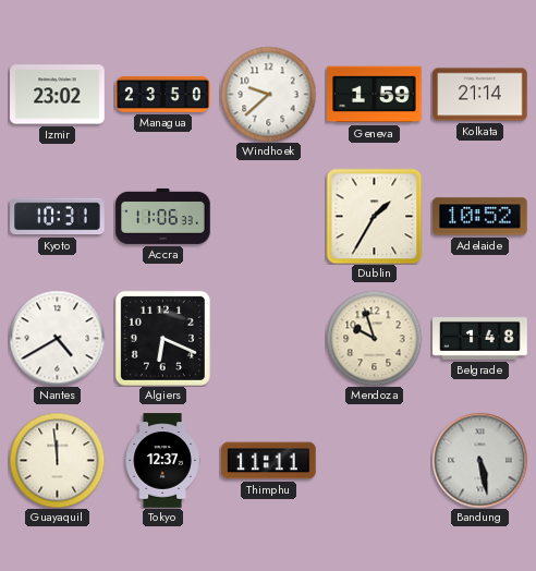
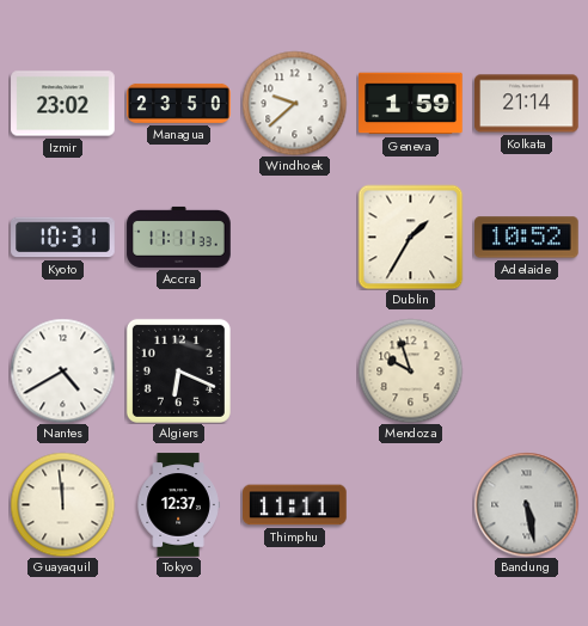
Accra: 11:06 -> 11:11 (179, 237)
Belgrade: 1:48 -> none (480, 339)
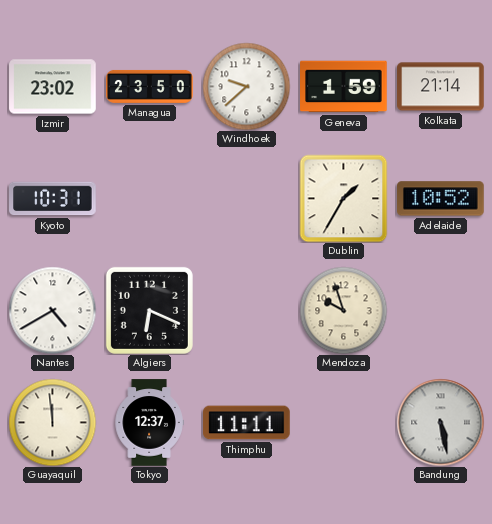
Accra: 11:11 -> none (179, 237)
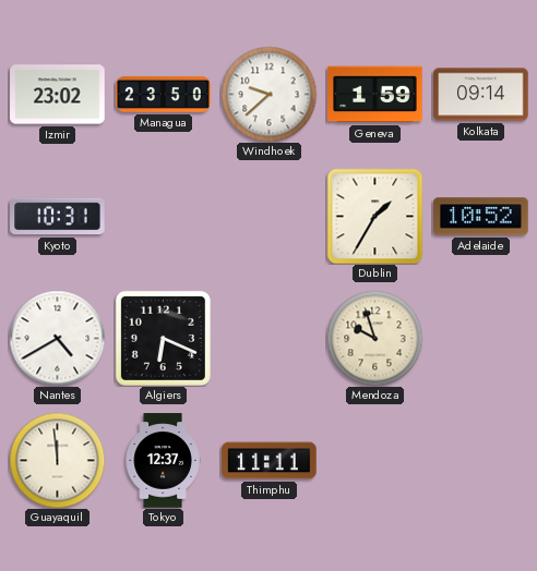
Kolkata: 21:14 -> 09:14 (481, 95)
Bandung: 5:28 -> none (440, 422)
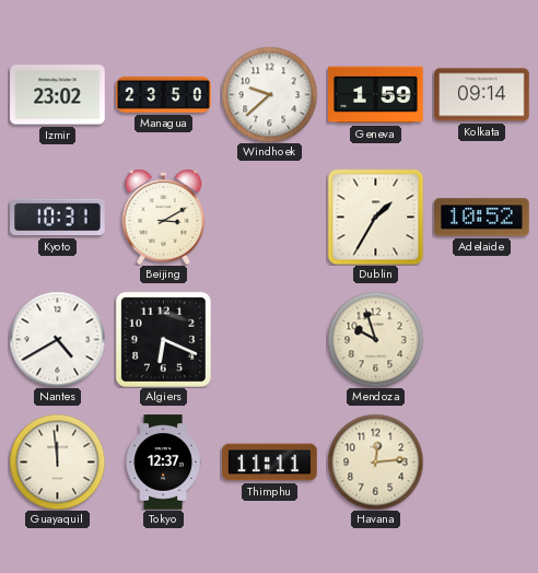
Beijing: none -> 3:10 (164, 217)
Havana: none -> 12:14 (375, 461)
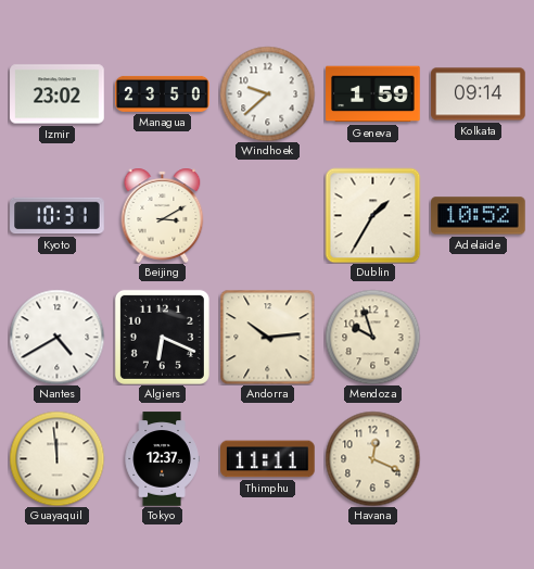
Andorra: none -> 10:14 (267, 337)
Havana: 12:14 -> 12:19 (372, 458)
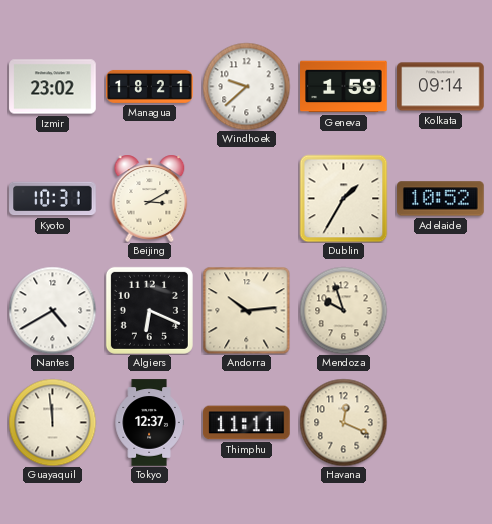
Managua: 23:50 -> 18:21 (150, 86)
